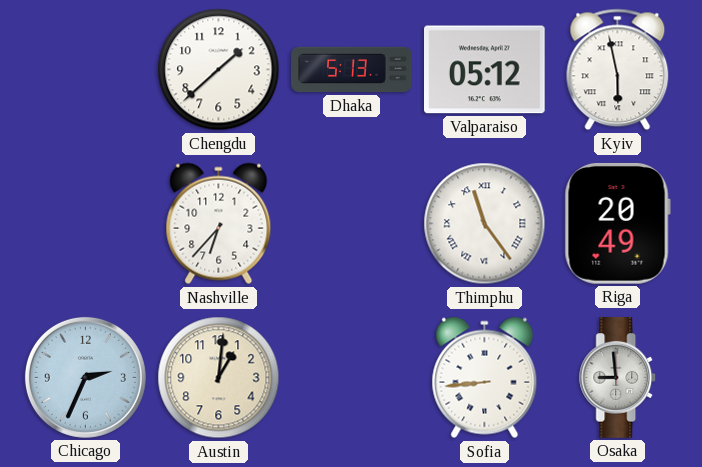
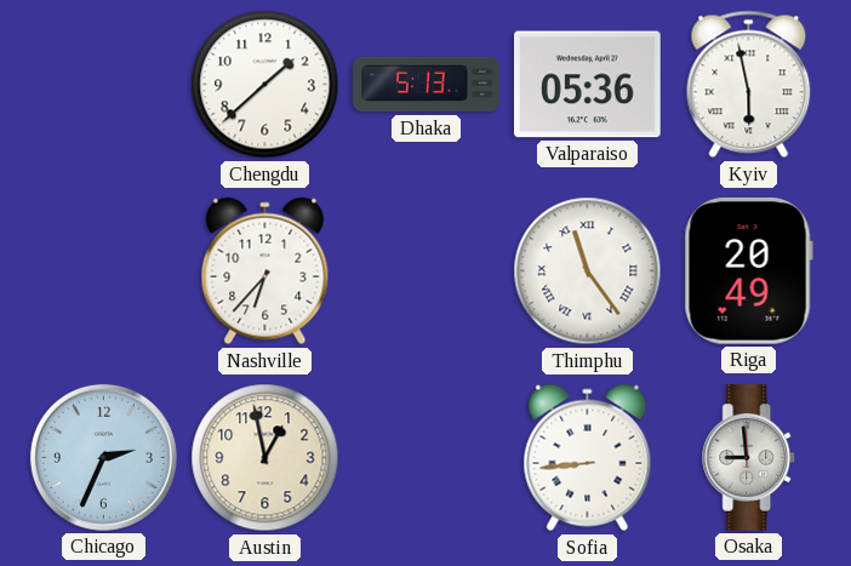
Valparaiso: 05:12 -> 05:36 (588, 85)
Austin: 1:01 -> 12:58 (265, 458)
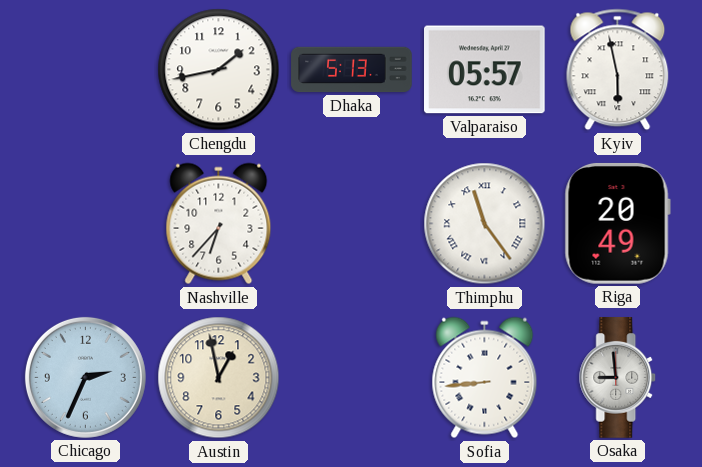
Chengdu: 1:38 -> 1:43 (219, 70)
Valparaiso: 05:36 -> 05:57 (485, 70)
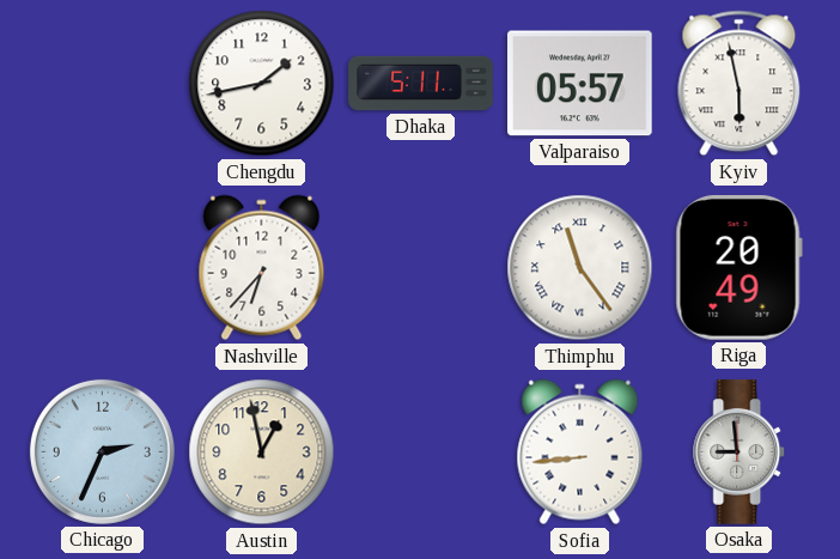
Dhaka: 5:13 -> 5:11 (421, 84)
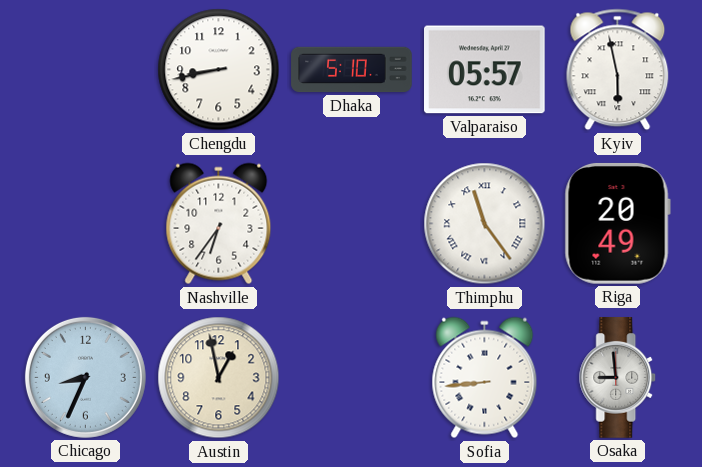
Chengdu: 1:43 -> 8:43 (219, 70)
Dhaka: 5:11 -> 5:10 (352, 70)
Nashville: 6:37 -> 6:36 (219, 224)
Chicago: 2:34 -> 8:34 (85, 377)
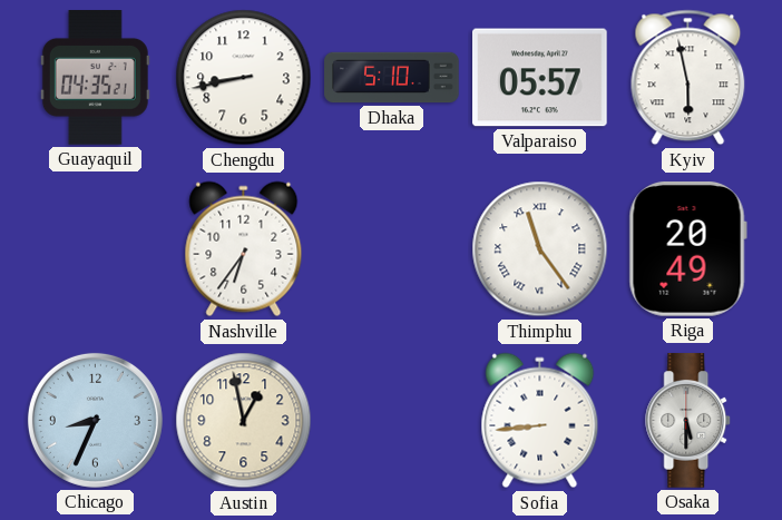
Guayaquil: none -> 04:35 (95, 78)
Osaka: 8:59 -> 5:30 (688, 421)
